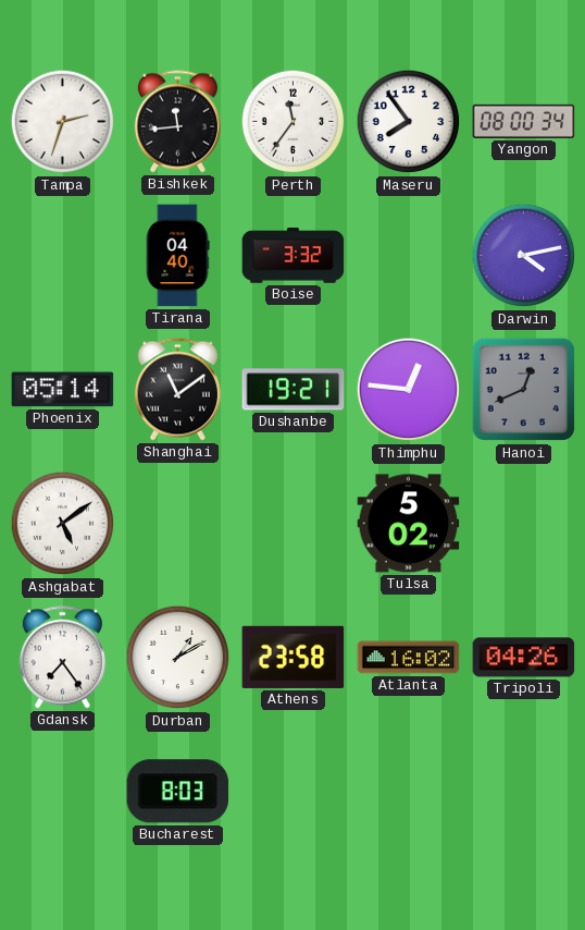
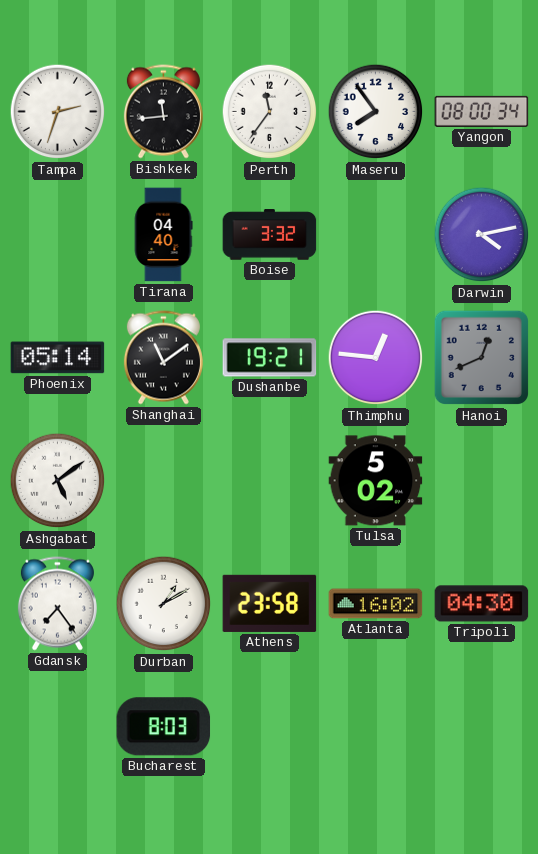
Tripoli: 04:26 -> 04:30 (482, 604)
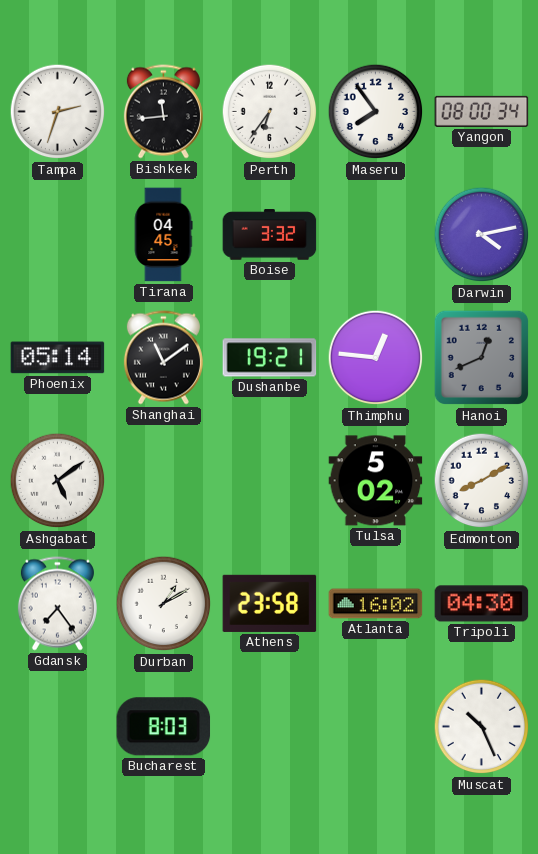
Perth: 11:36 -> 6:36 (270, 112)
Tirana: 04:40 -> 04:45 (163, 235)
Edmonton: none -> 8:10 (482, 481)
Muscat: none -> 10:26 (482, 727)
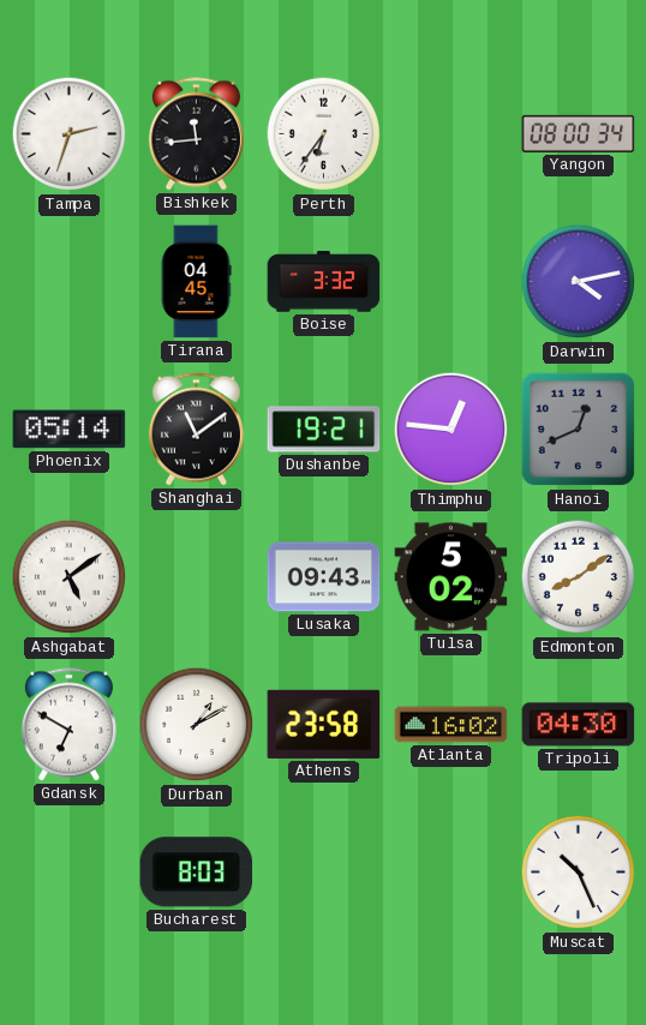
Maseru: 7:54 -> none (376, 112)
Lusaka: none -> 09:43 (324, 577)
Edmonton: 8:10 -> 8:09 (579, 577)
Gdansk: 7:24 -> 6:50 (68, 725)
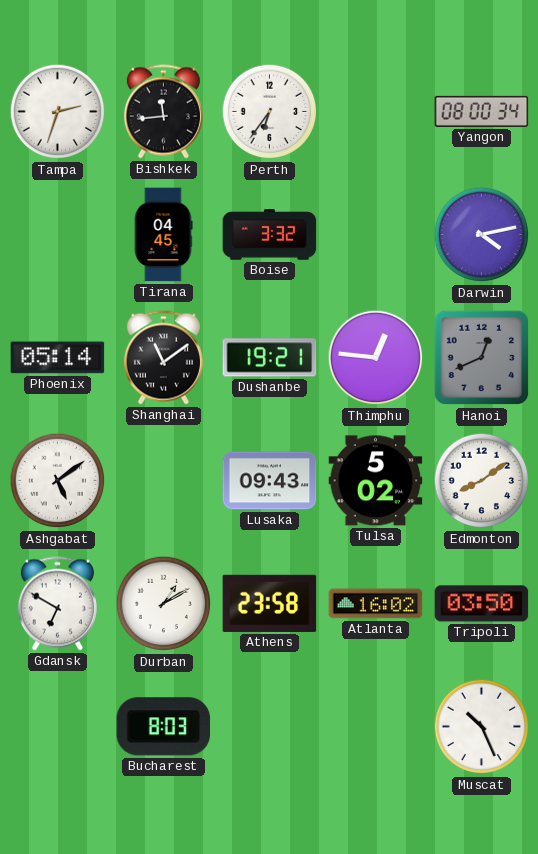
Tripoli: 04:30 -> 03:50 (482, 604)
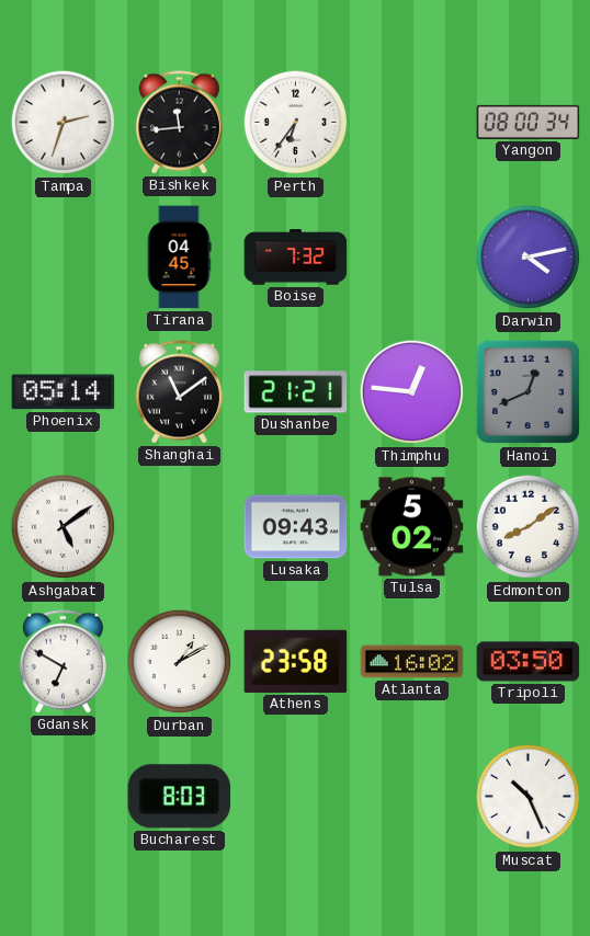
Boise: 3:32 -> 7:32 (296, 258)
Dushanbe: 19:21 -> 21:21 (296, 392)
